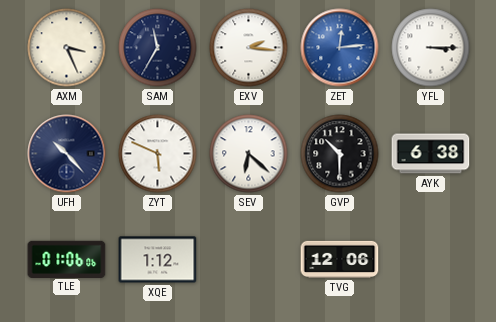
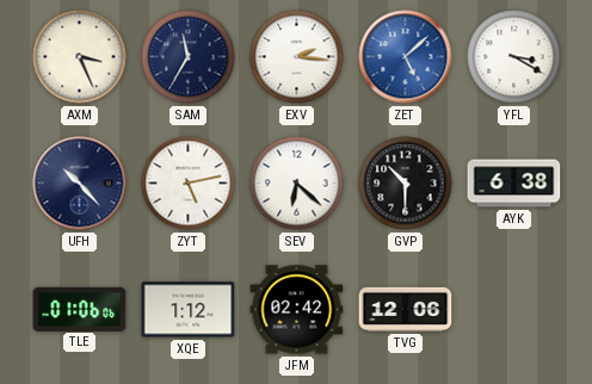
ZET: 12:14 -> 5:08 (406, 57)
YFL: 3:15 -> 3:20 (514, 57)
ZYT: 5:49 -> 5:13 (189, 184)
JFM: none -> 02:42 (297, 310)
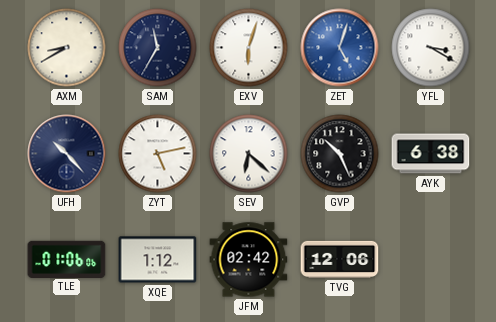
AXM: 3:26 -> 8:40 (67, 48)
EXV: 2:16 -> 6:03 (249, 48)
ZET: 5:08 -> 5:03 (340, 48)
GVP: 10:30 -> 10:26 (340, 154)
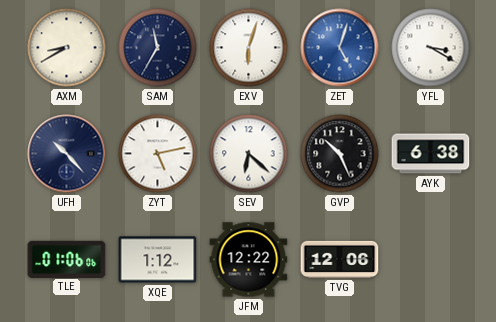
JFM: 02:42 -> 12:22 (249, 260)
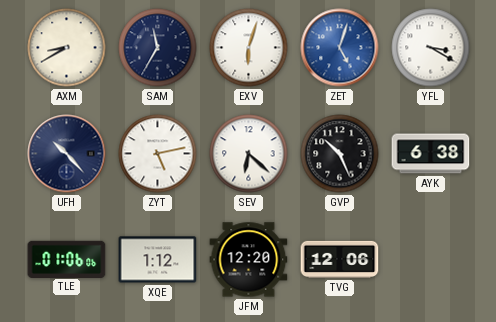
JFM: 12:22 -> 12:20 (249, 260)
